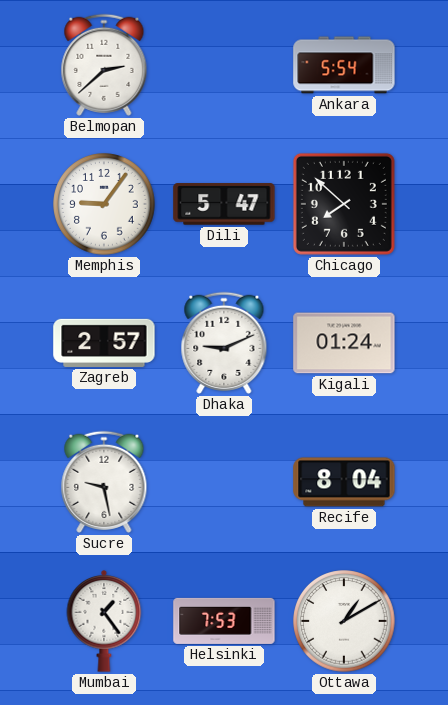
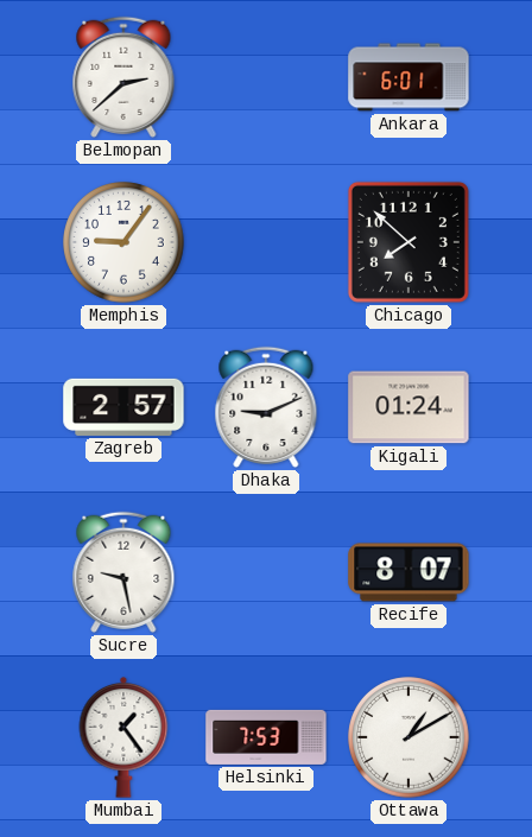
Ankara: 5:54 -> 6:01 (408, 77)
Dili: 5:47 -> none (224, 204)
Recife: 8:04 -> 8:07 (408, 572)
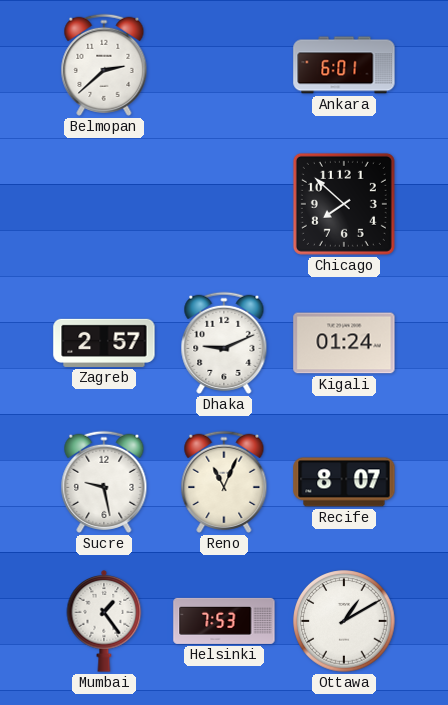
Memphis: 9:06 -> none (123, 242)
Reno: none -> 11:04 (224, 482)
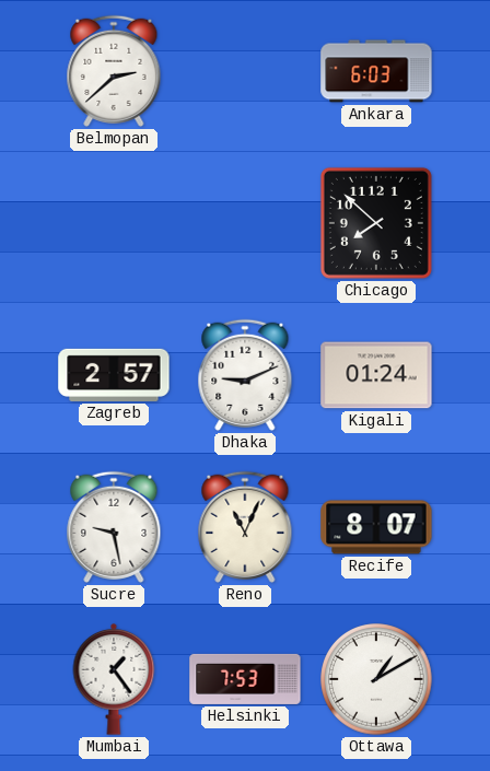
Ankara: 6:01 -> 6:03 (376, 71)
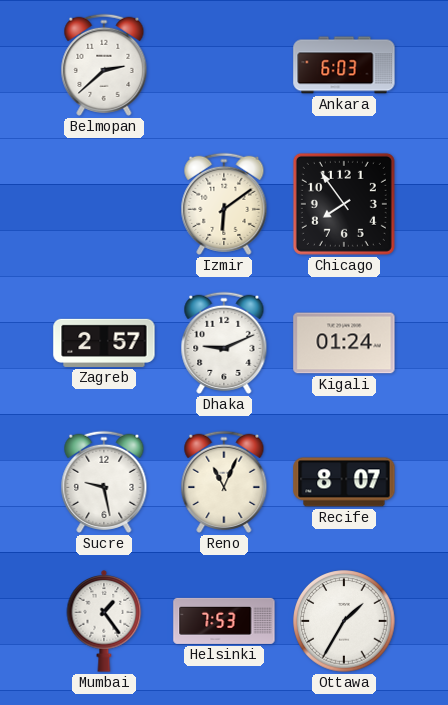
Izmir: none -> 6:09 (224, 204)
Chicago: 7:52 -> 7:54 (344, 204)
Ottawa: 1:10 -> 1:35 (344, 621)
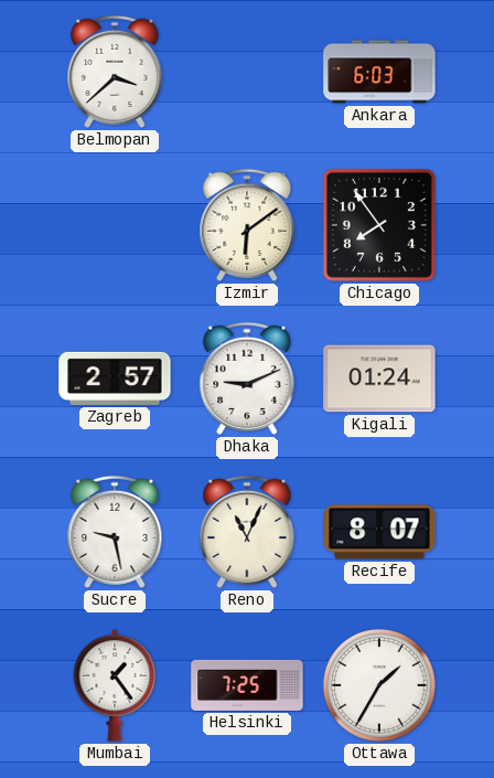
Belmopan: 2:38 -> 3:38 (115, 72)
Helsinki: 7:53 -> 7:25 (247, 685)
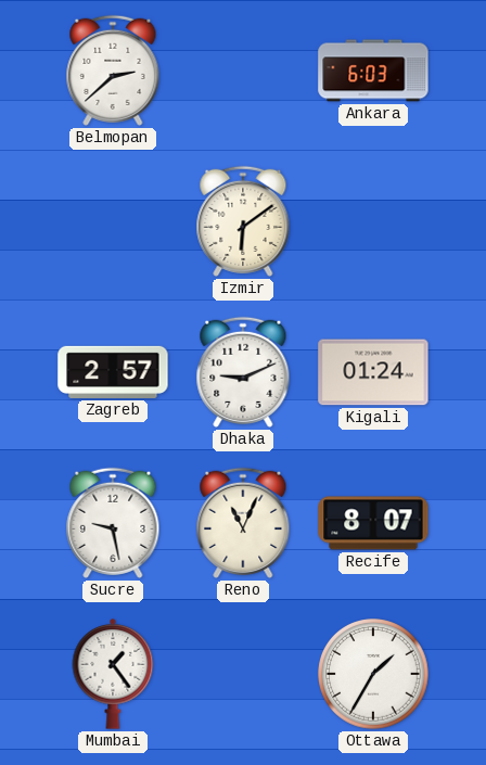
Belmopan: 3:38 -> 2:38 (113, 71)
Chicago: 7:54 -> none (379, 225)
Helsinki: 7:25 -> none (247, 685)
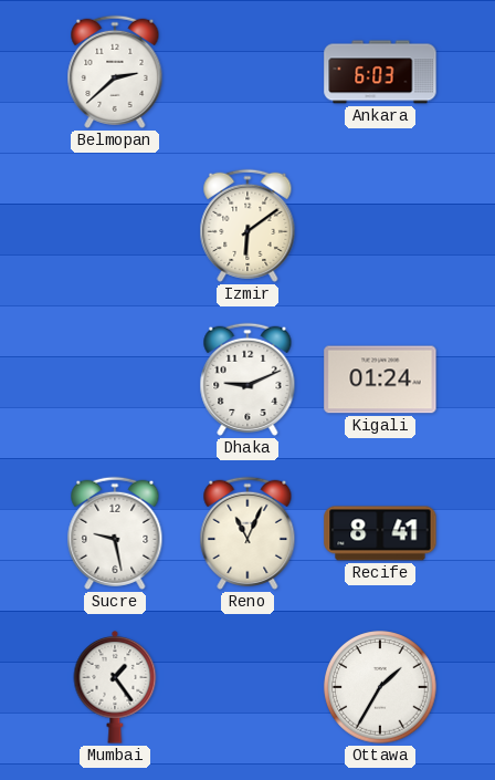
Zagreb: 2:57 -> none (113, 372)
Recife: 8:07 -> 8:41 (380, 533)
